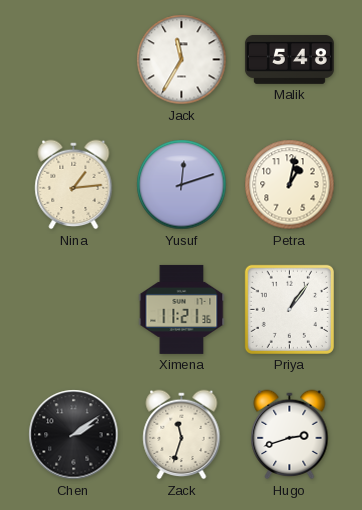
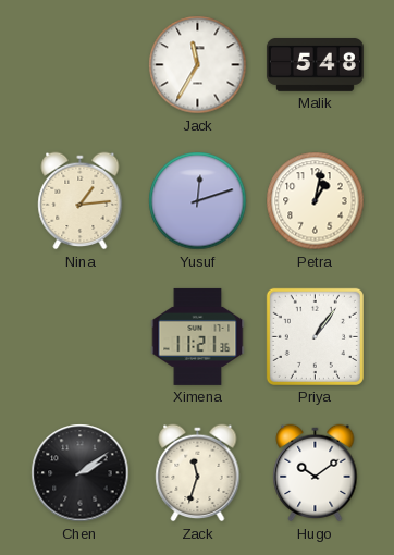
Hugo: 2:42 -> 10:09 (316, 473)
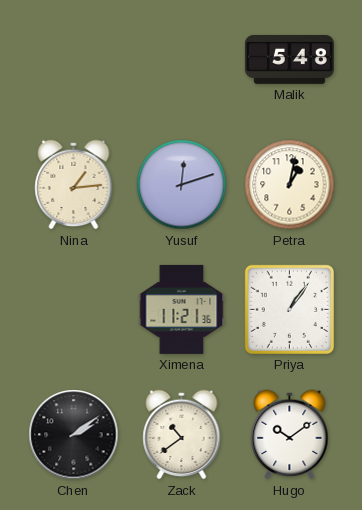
Jack: 11:35 -> none (198, 65)
Zack: 11:33 -> 10:39 (182, 435)
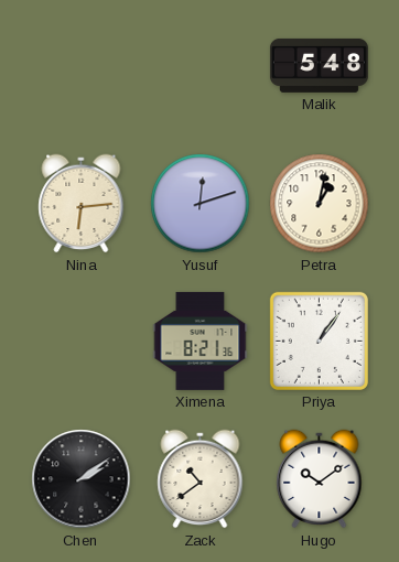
Nina: 1:14 -> 6:14 (82, 204)
Ximena: 11:21 -> 8:21 (201, 341)
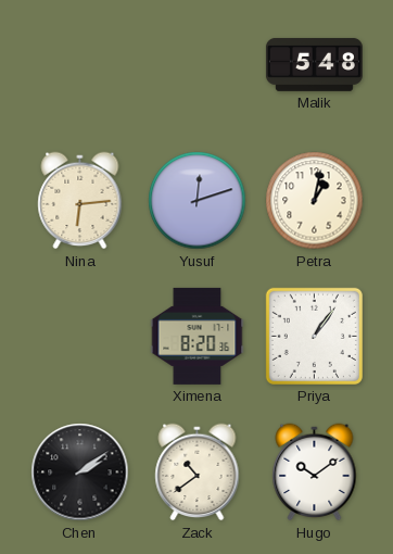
Ximena: 8:21 -> 8:20 (198, 336)
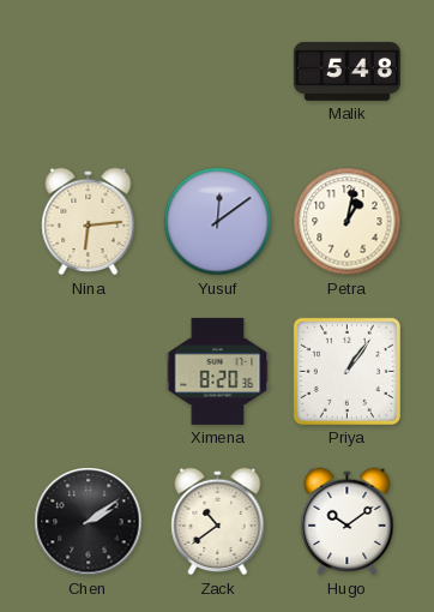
Yusuf: 12:12 -> 12:09 (218, 222)
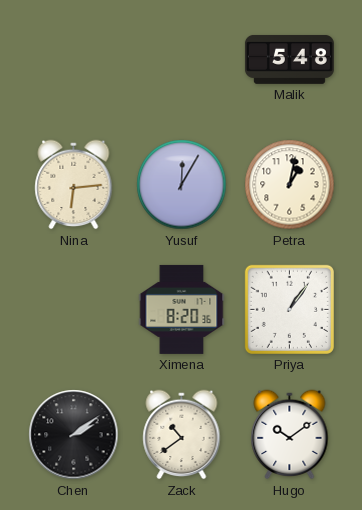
Yusuf: 12:09 -> 12:05 (182, 185)
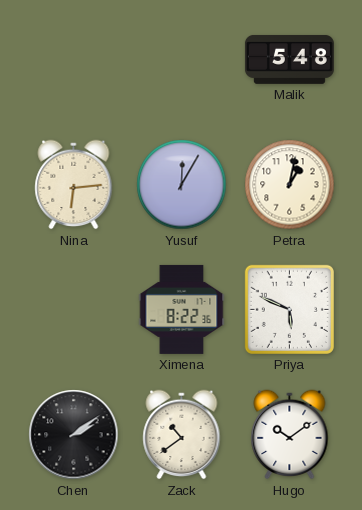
Ximena: 8:20 -> 8:22 (182, 309)
Priya: 1:06 -> 5:49 (289, 309)
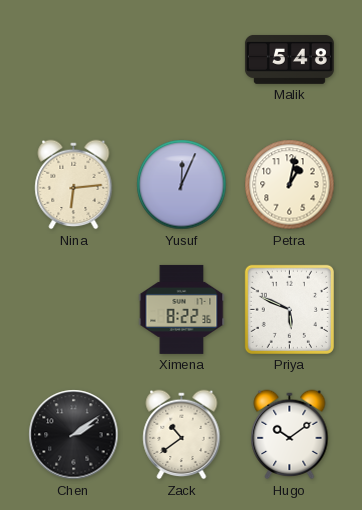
Yusuf: 12:05 -> 12:04 (182, 185)
